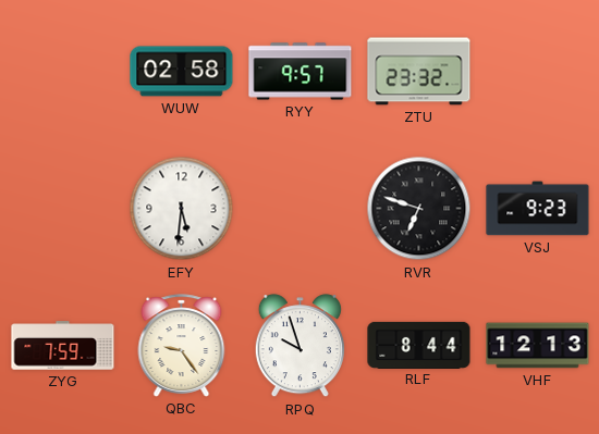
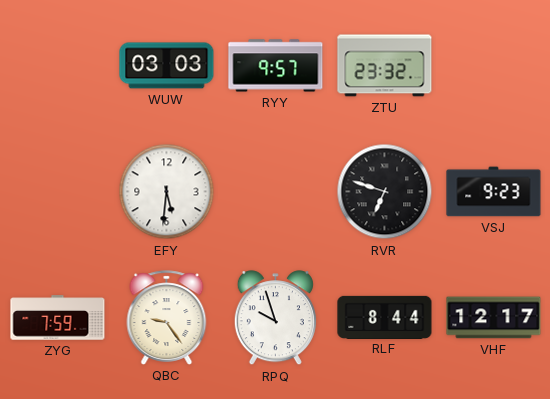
WUW: 02:58 -> 03:03 (167, 66)
VHF: 12:13 -> 12:17 (494, 318)
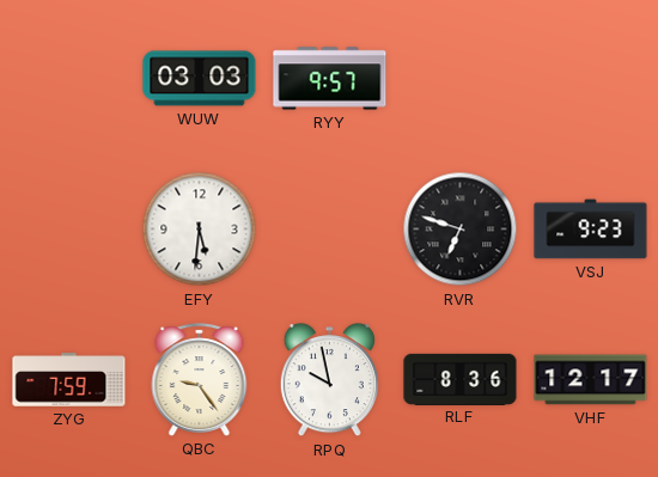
ZTU: 23:32 -> none (385, 66)
RPQ: 9:57 -> 9:58 (329, 380)
RLF: 8:44 -> 8:36 (461, 379)
